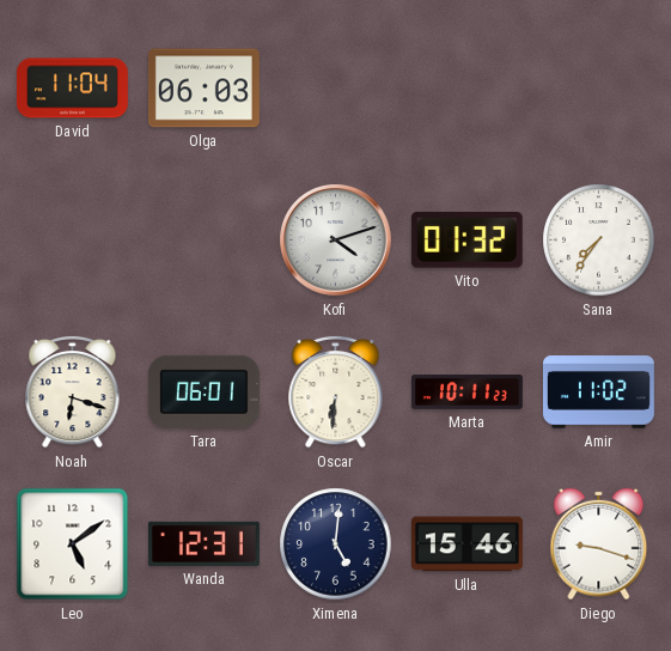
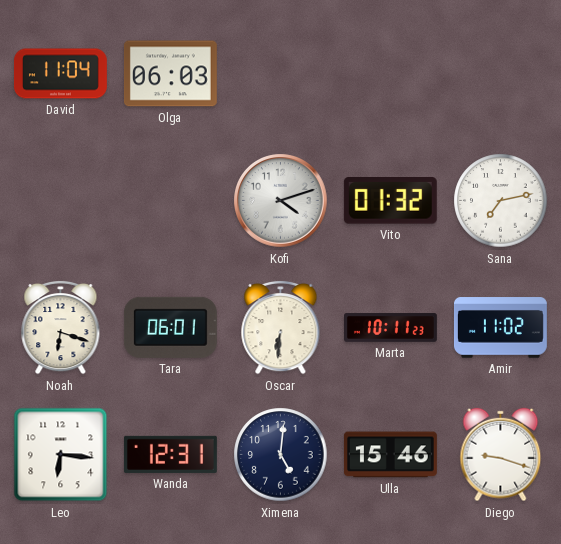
Sana: 7:36 -> 7:13 (501, 201)
Leo: 5:09 -> 6:16 (61, 455)
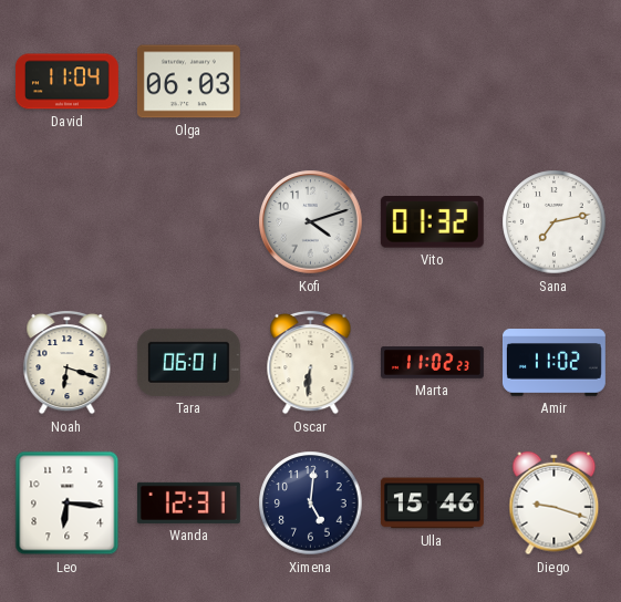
Marta: 10:11 -> 11:02 (433, 363)
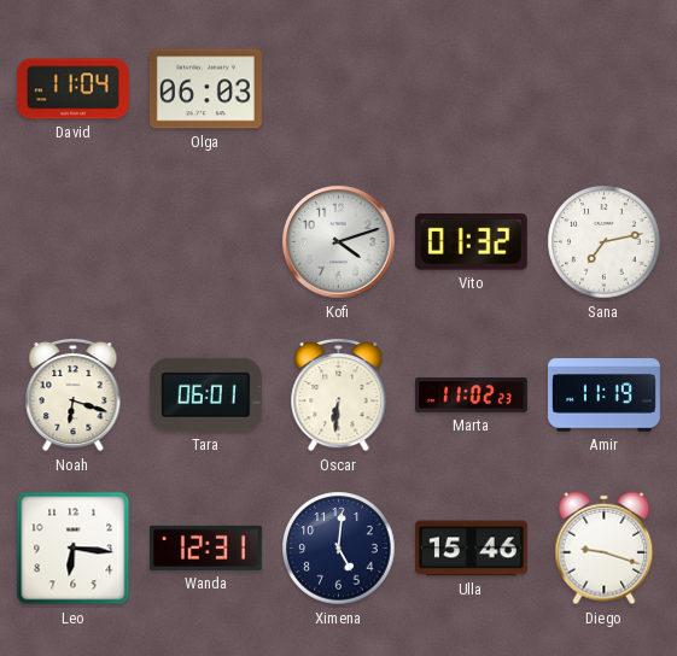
Amir: 11:02 -> 11:19 (603, 396)
